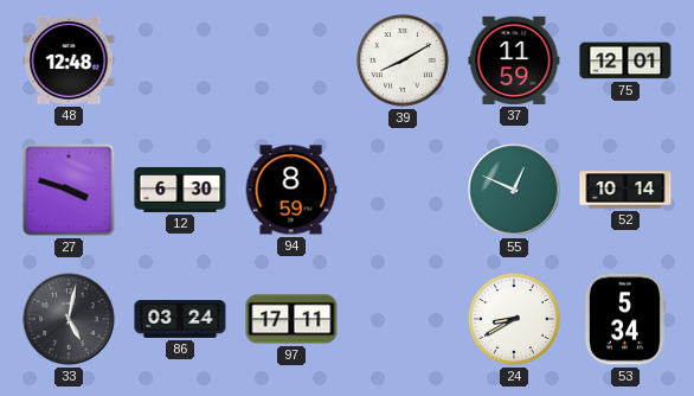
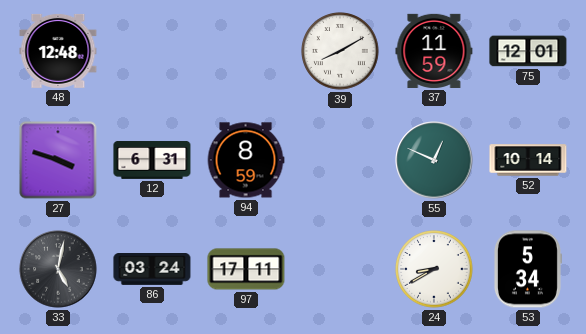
12: 6:30 -> 6:31 (152, 160)
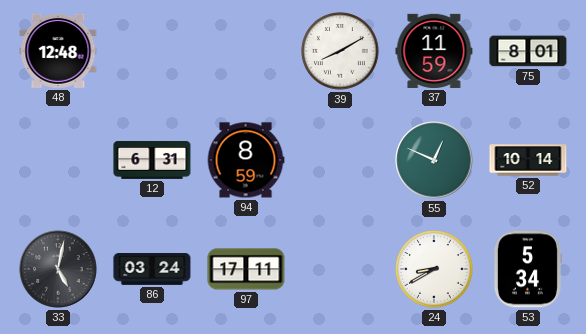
75: 12:01 -> 8:01 (528, 51)
27: 3:48 -> none (58, 160)
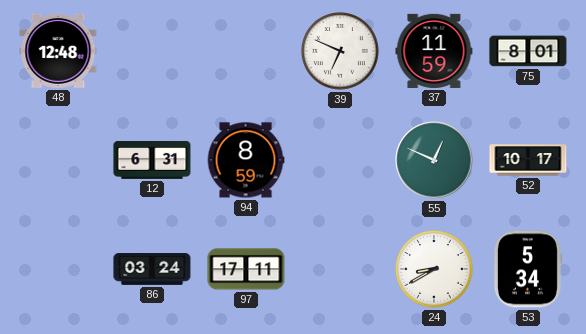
39: 8:10 -> 6:49 (340, 51)
52: 10:14 -> 10:17 (528, 160)
33: 5:02 -> none (58, 269)
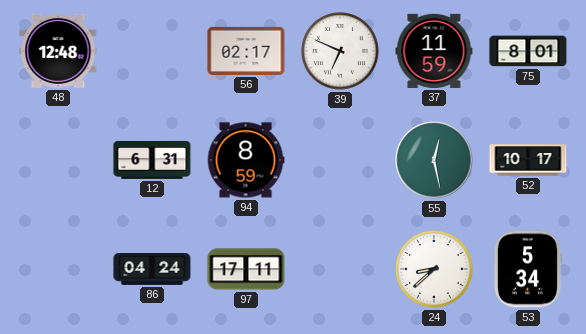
56: none -> 02:17 (246, 51)
55: 12:49 -> 12:28 (434, 160)
86: 03:24 -> 04:24 (152, 270)
24: 8:40 -> 8:38 (434, 269)
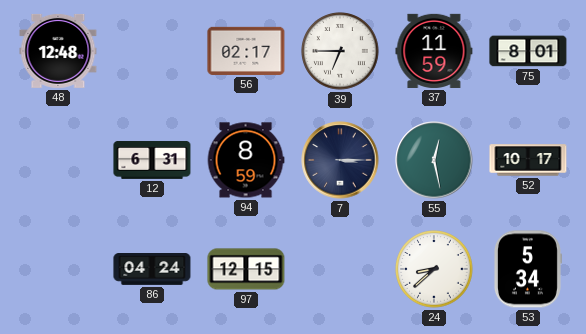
39: 6:49 -> 6:45 (340, 51)
7: none -> 3:15 (340, 160)
97: 17:11 -> 12:15 (246, 269)
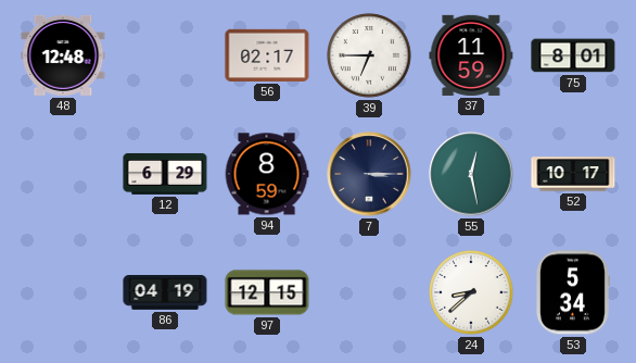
12: 6:31 -> 6:29 (165, 174)
86: 04:24 -> 04:19 (165, 293)
